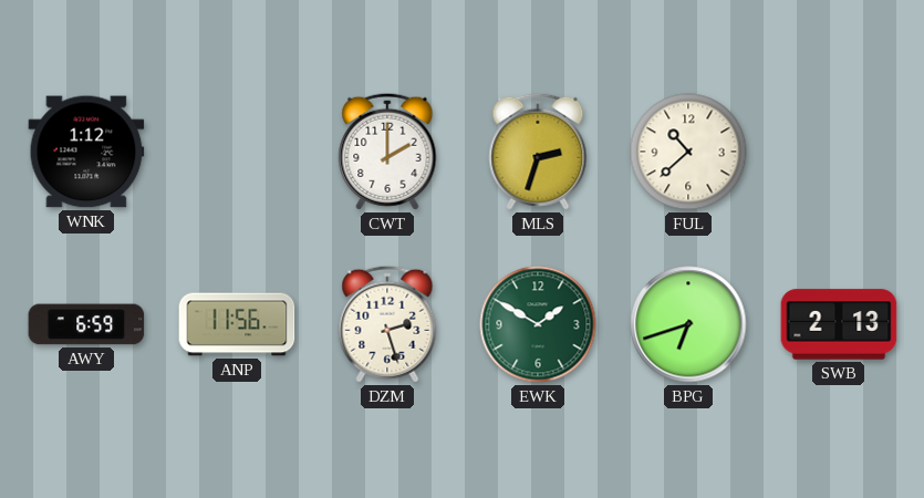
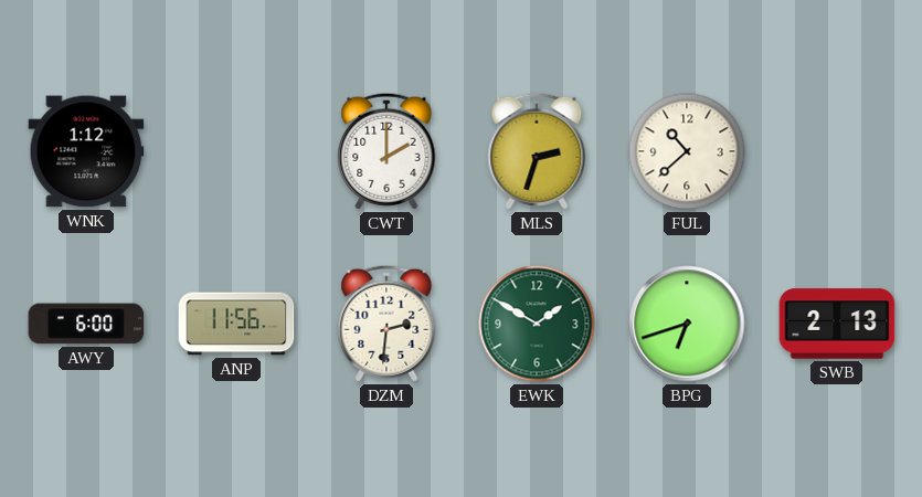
AWY: 6:59 -> 6:00 (86, 324)
DZM: 2:27 -> 2:31 (386, 324)
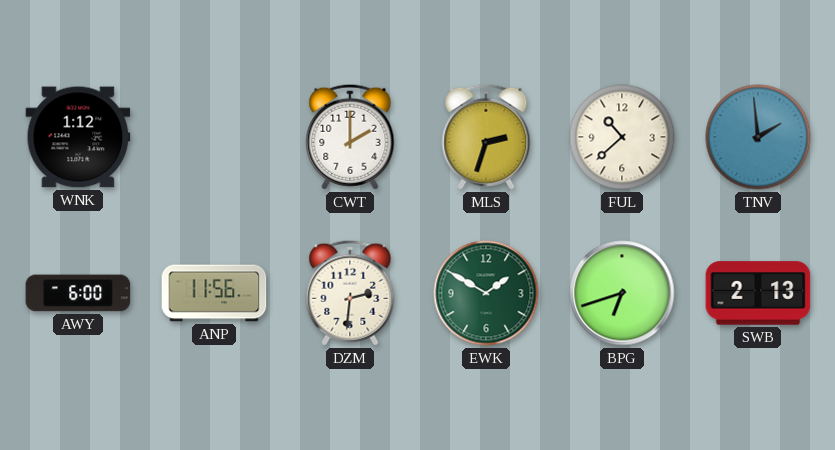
TNV: none -> 1:59 (758, 137)
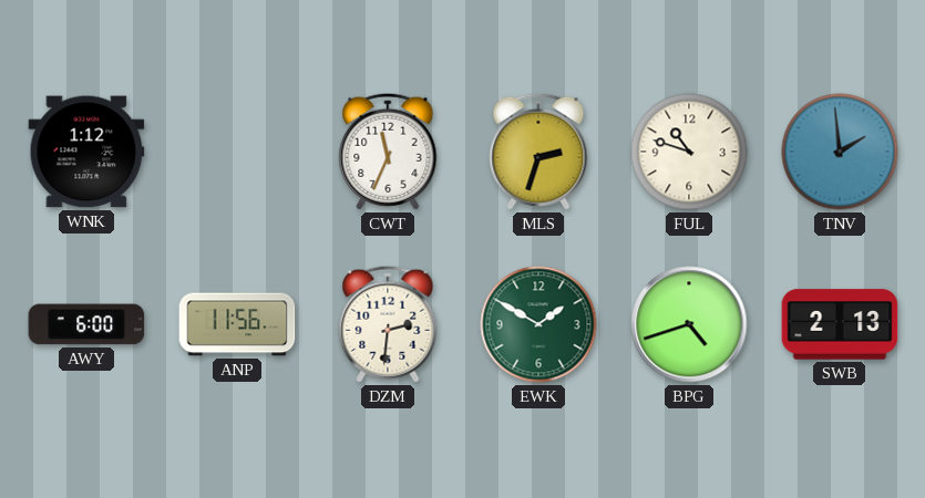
CWT: 2:00 -> 11:34 (388, 152)
FUL: 10:38 -> 10:48 (689, 152)
BPG: 6:42 -> 4:42 (689, 324)
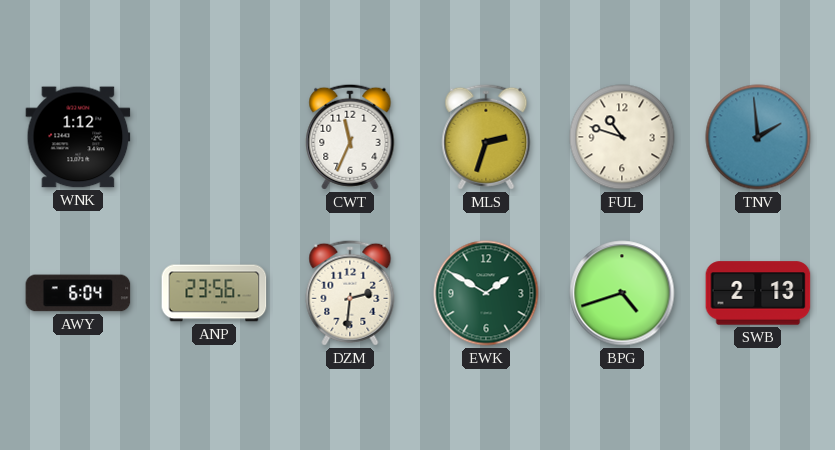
AWY: 6:00 -> 6:04 (78, 293)
ANP: 11:56 -> 23:56 (214, 293)
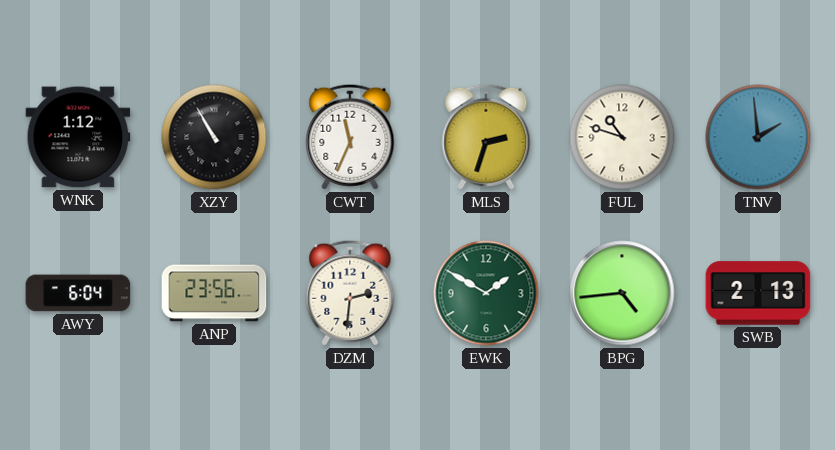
XZY: none -> 10:55 (214, 137)
BPG: 4:42 -> 4:44 (622, 293)
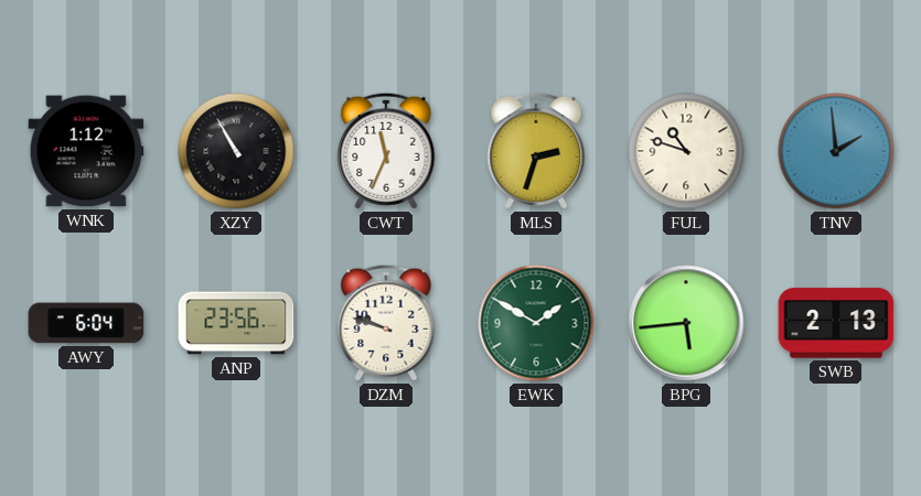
DZM: 2:31 -> 9:48 (386, 323)
BPG: 4:44 -> 5:44 (686, 323)
